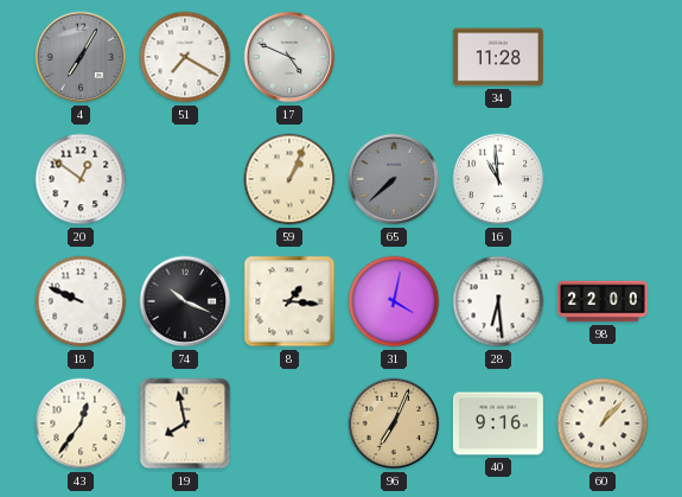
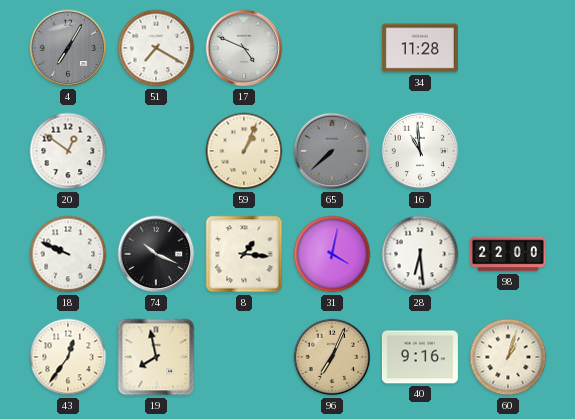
60: 1:07 -> 1:03 (508, 357)
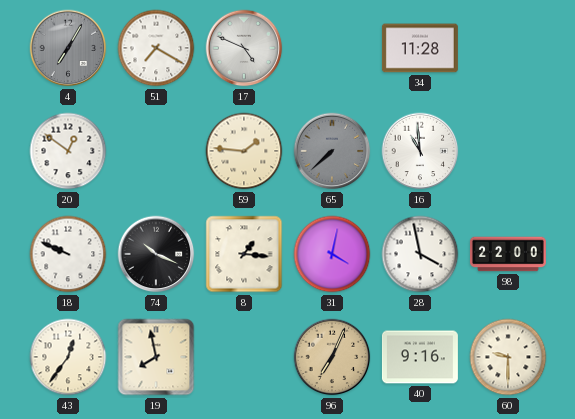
59: 1:04 -> 1:46 (244, 151)
28: 6:29 -> 3:58 (420, 254)
60: 1:03 -> 9:30 (508, 357)
